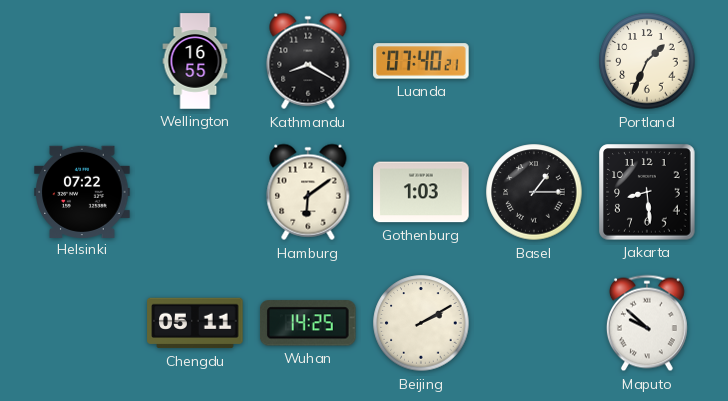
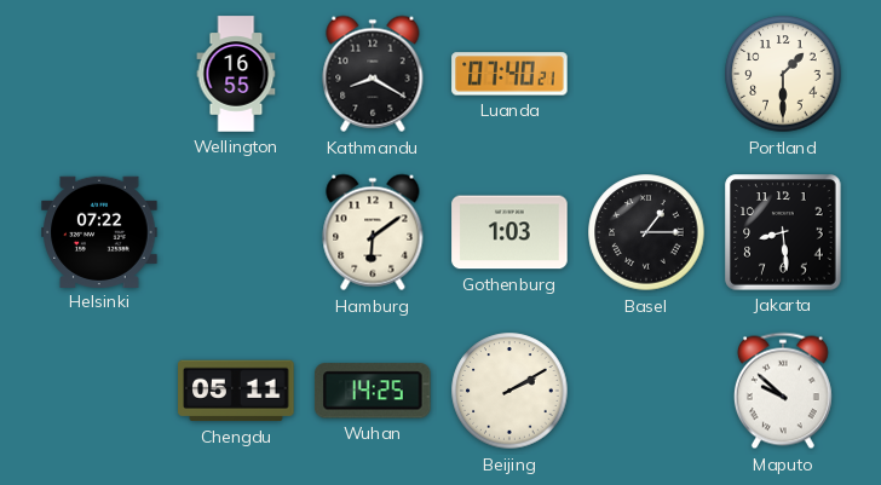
Portland: 1:34 -> 1:30 (783, 74)
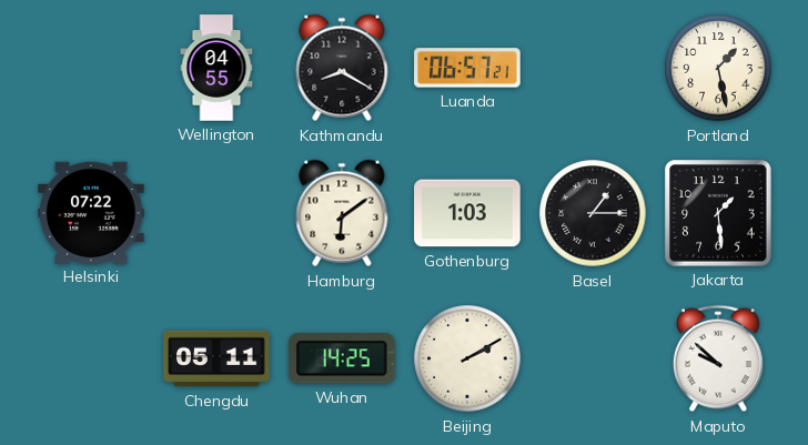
Wellington: 16:55 -> 04:55 (216, 68)
Luanda: 07:40 -> 06:57 (467, 68)
Portland: 1:30 -> 1:28 (718, 68)
Jakarta: 8:29 -> 1:29 (718, 213)
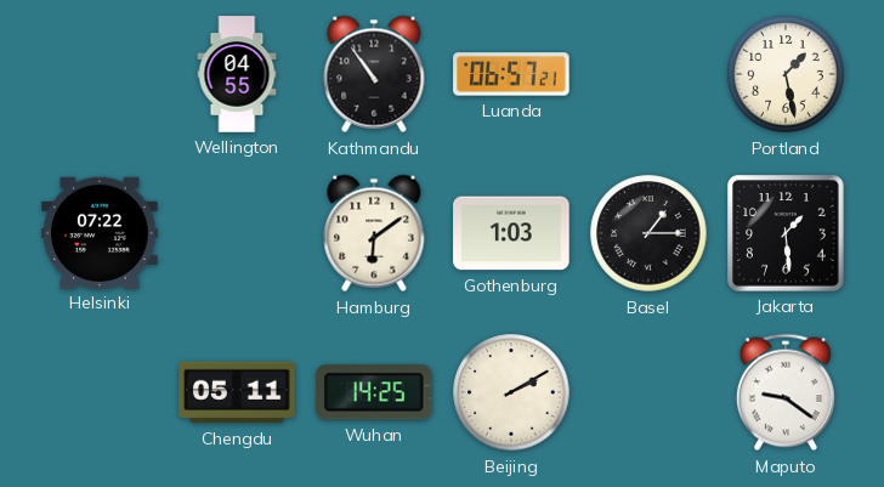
Kathmandu: 8:20 -> 10:54 (374, 74)
Maputo: 9:52 -> 9:21 (786, 392)
